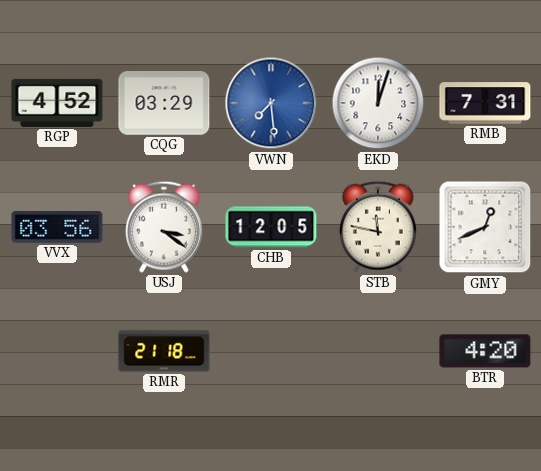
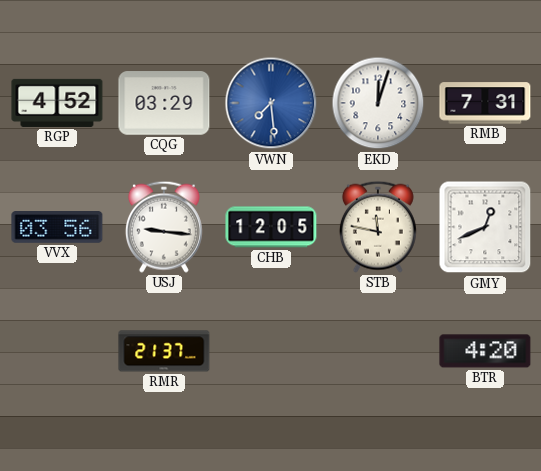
USJ: 3:21 -> 9:16 (164, 227)
RMR: 21:18 -> 21:37 (164, 351)
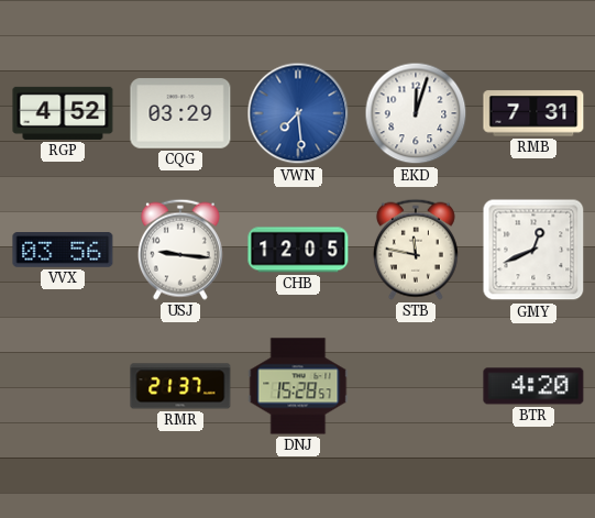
DNJ: none -> 15:28 (298, 386)
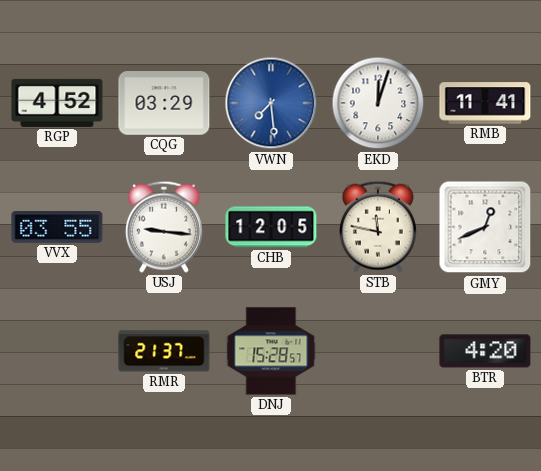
RMB: 7:31 -> 11:41 (485, 103)
VVX: 03:56 -> 03:55 (57, 228)
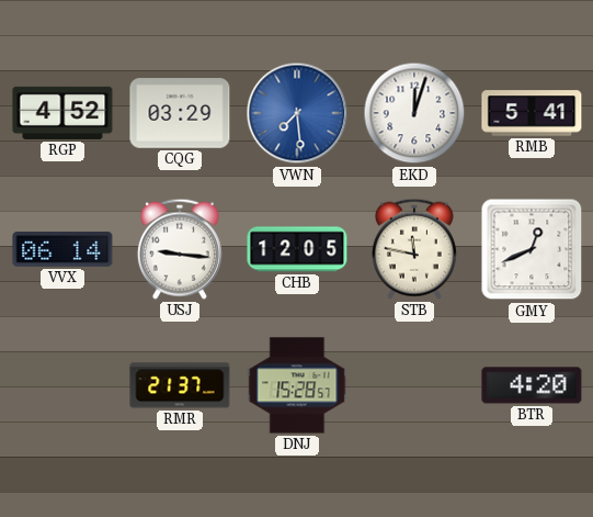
RMB: 11:41 -> 5:41 (532, 113)
VVX: 03:55 -> 06:14 (62, 250)
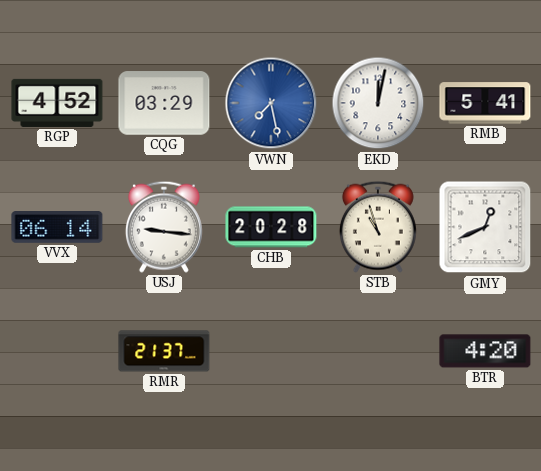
VWN: 7:29 -> 7:28 (271, 103)
EKD: 12:03 -> 12:02 (378, 103)
CHB: 12:05 -> 20:28 (271, 227)
STB: 11:47 -> 10:57 (378, 227)
DNJ: 15:28 -> none (297, 385)
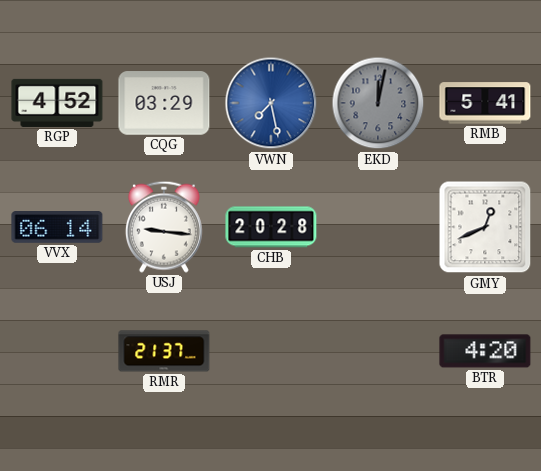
EKD dial: white -> grey (378, 103)
STB: 10:57 -> none (378, 227)
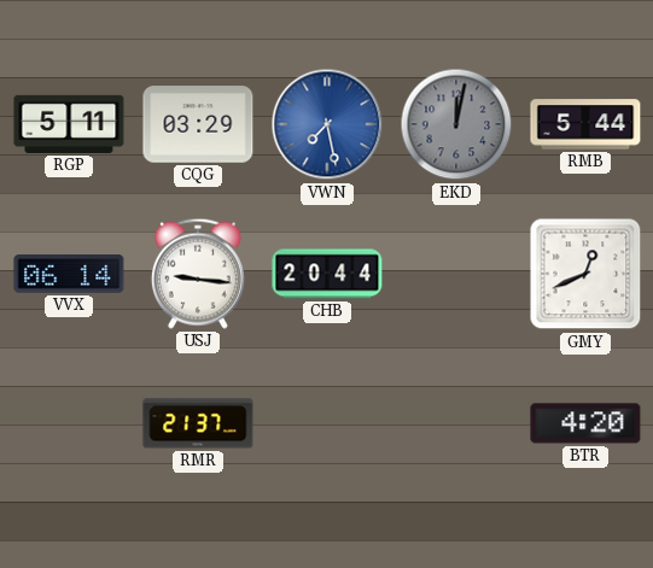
RGP: 4:52 -> 5:11 (69, 124)
RMB: 5:41 -> 5:44 (585, 124)
CHB: 20:28 -> 20:44 (327, 274)
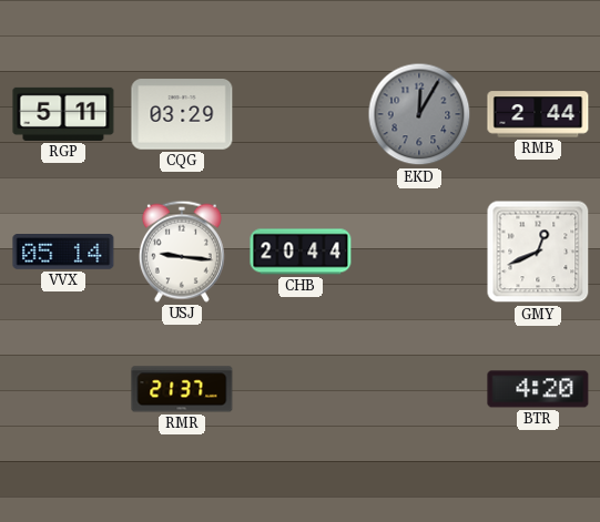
VWN: 7:28 -> none (327, 124)
EKD: 12:02 -> 12:05 (419, 114)
RMB: 5:44 -> 2:44 (538, 114)
VVX: 06:14 -> 05:14 (63, 253)
